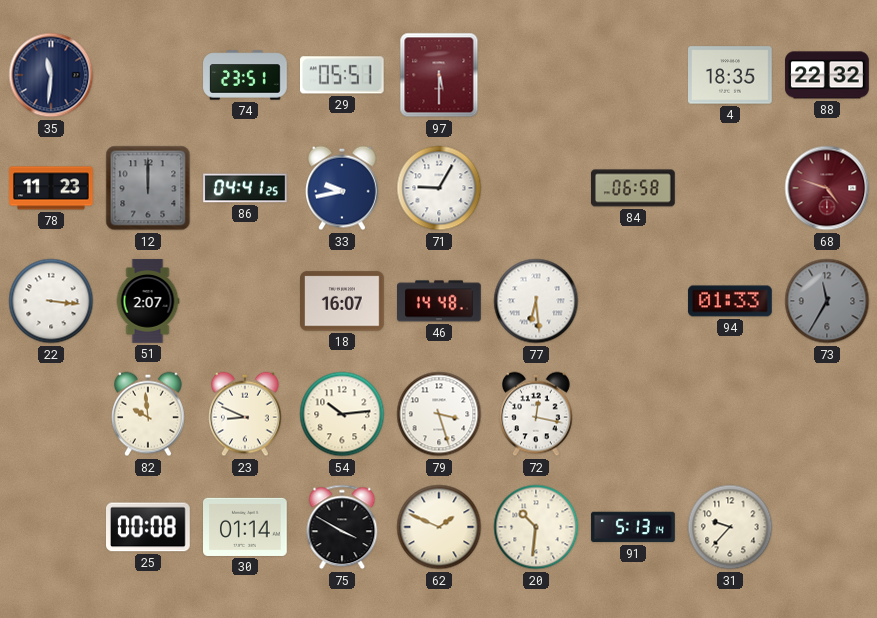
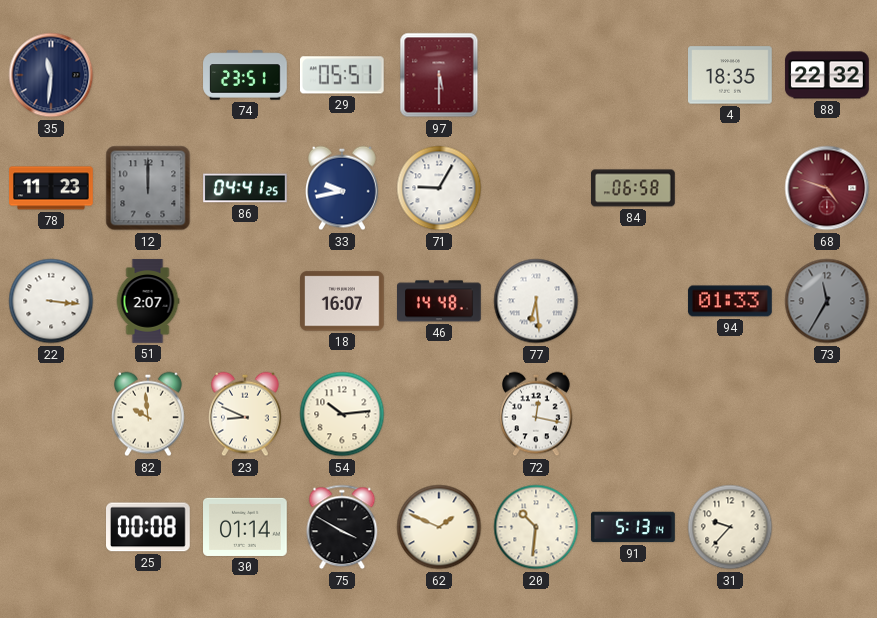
79: 3:27 -> none (439, 414)
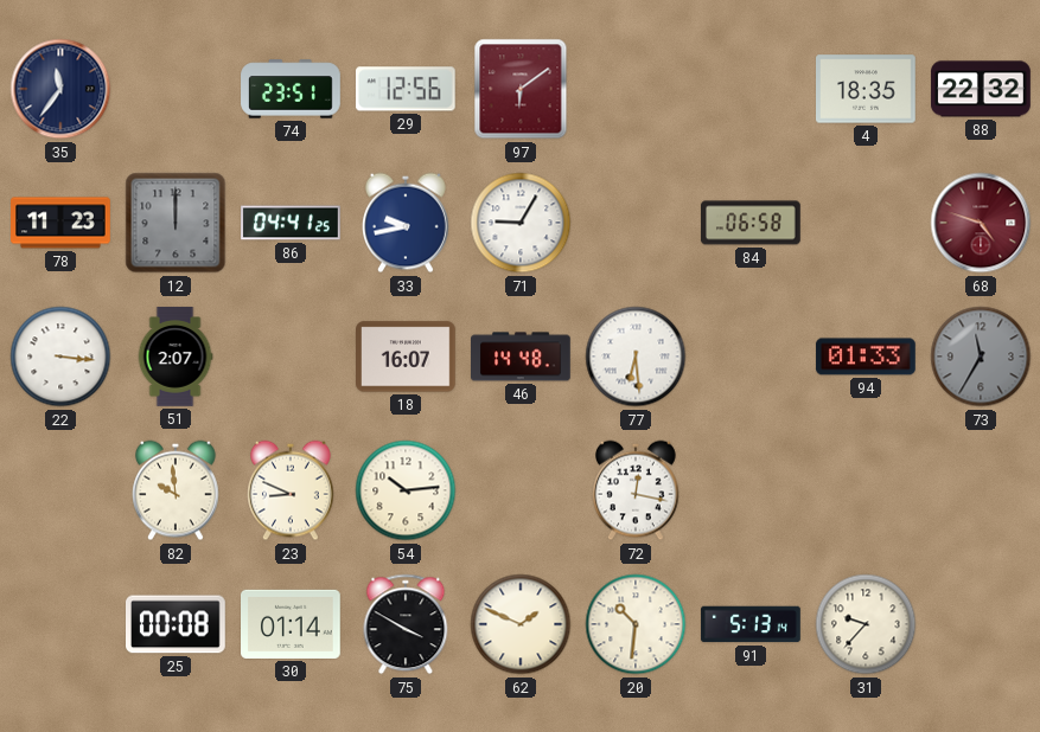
35: 11:31 -> 11:36 (60, 89)
29: 05:51 -> 12:56 (406, 89)
97: 5:30 -> 6:09 (521, 89)
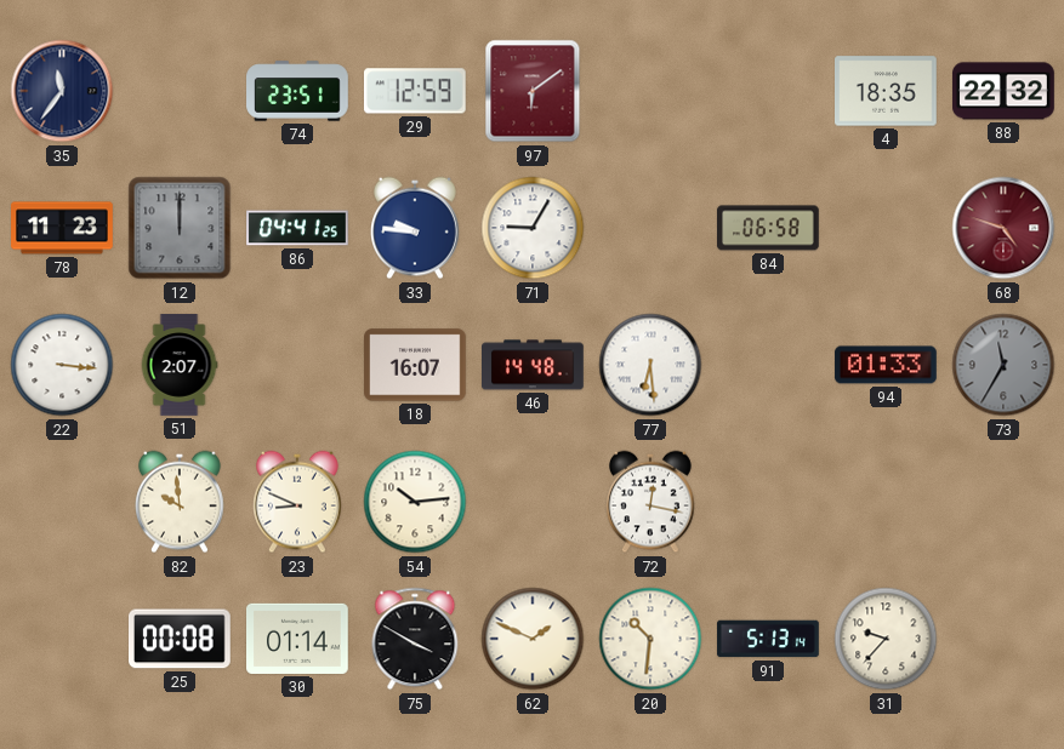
29: 12:56 -> 12:59 (415, 91)
33: 9:43 -> 9:46 (416, 228)
